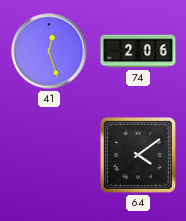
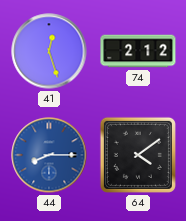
74: 2:06 -> 2:12 (138, 51)
44: none -> 8:15 (49, 155)
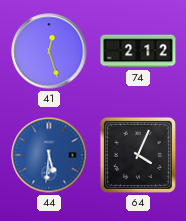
44: 8:15 -> 5:31 (49, 155)
64: 4:09 -> 4:04 (138, 155)
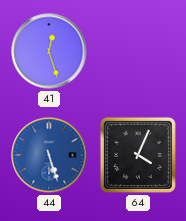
74: 2:12 -> none (138, 51)
44: 5:31 -> 5:27 (49, 155)
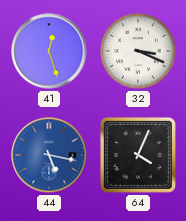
32: none -> 3:19 (138, 51)
44: 5:27 -> 5:17 (49, 155)
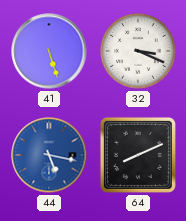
41: 12:27 -> 5:27 (49, 51)
64: 4:04 -> 8:11 (138, 155)
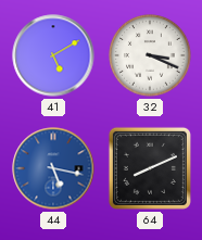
41: 5:27 -> 5:10 (53, 55)
